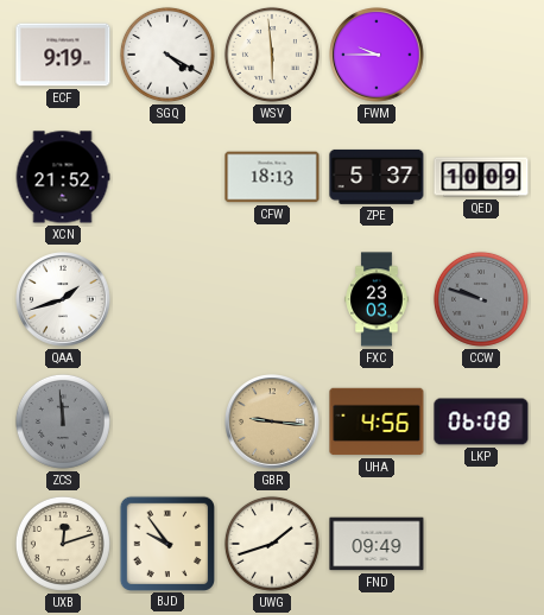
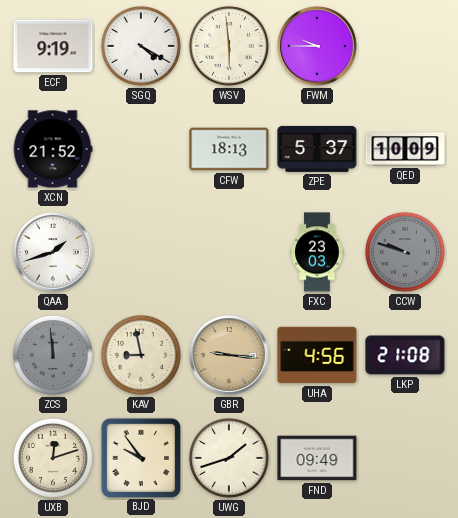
KAV: none -> 8:58 (141, 355)
LKP: 06:08 -> 21:08 (405, 355)
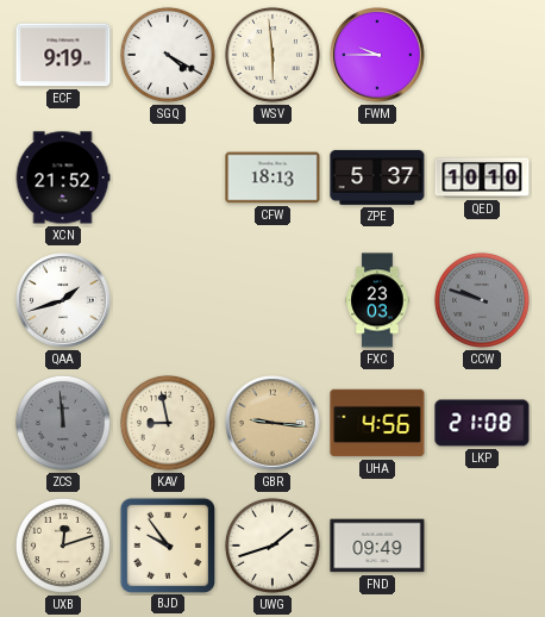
QED: 10:09 -> 10:10 (482, 177)
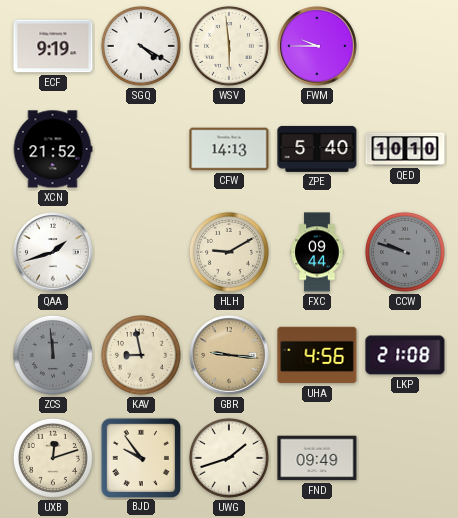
CFW: 18:13 -> 14:13 (229, 149)
ZPE: 5:37 -> 5:40 (317, 149)
HLH: none -> 9:10 (229, 252)
FXC: 23:03 -> 09:44 (317, 252)
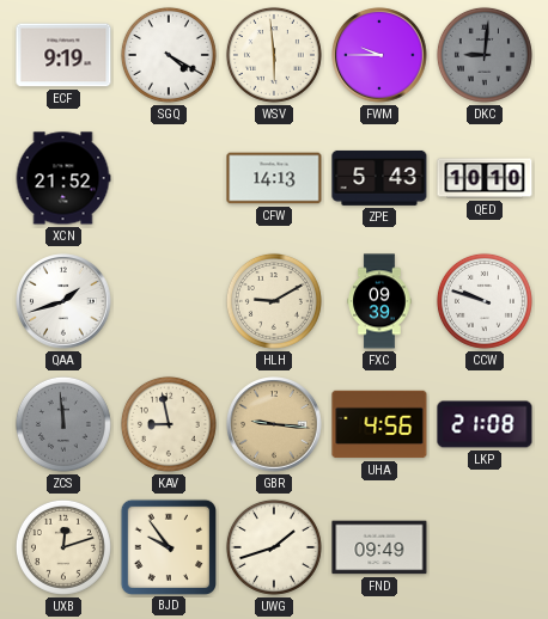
DKC: none -> 9:01 (485, 55)
ZPE: 5:40 -> 5:43 (379, 178)
FXC: 09:44 -> 09:39 (379, 301)
CCW dial: grey -> white (485, 301)
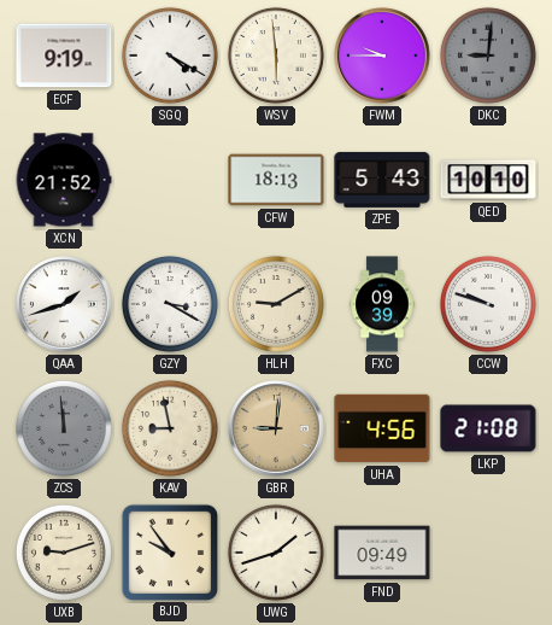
CFW: 14:13 -> 18:13 (276, 180)
GZY: none -> 3:20 (170, 304)
GBR: 9:16 -> 9:01 (276, 428)
UXB: 12:12 -> 9:12 (64, 553)
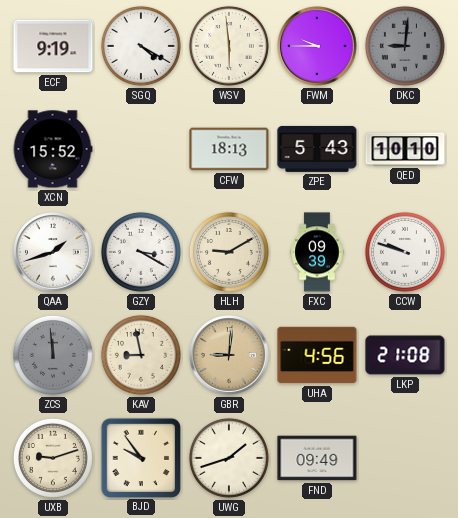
XCN: 21:52 -> 15:52 (53, 149)
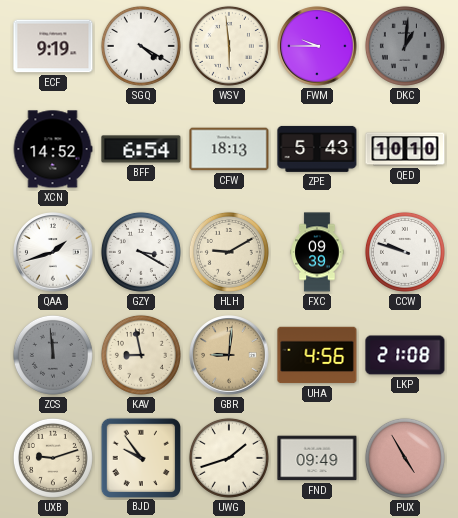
DKC: 9:01 -> 1:01 (405, 46)
XCN: 15:52 -> 14:52 (53, 149)
BFF: none -> 6:54 (141, 149)
PUX: none -> 4:55 (405, 458)
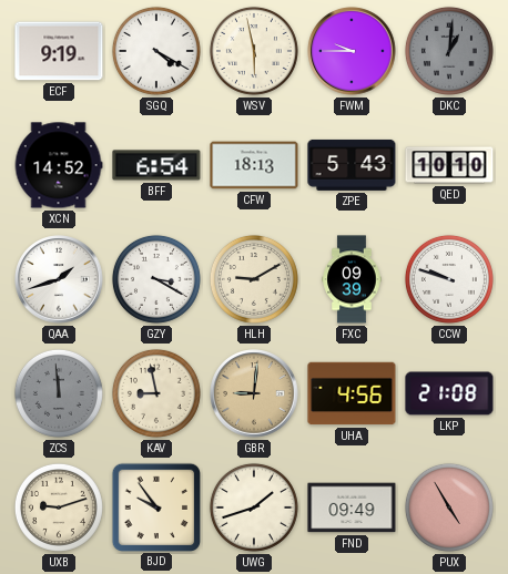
WSV: 5:59 -> 5:58 (254, 51)
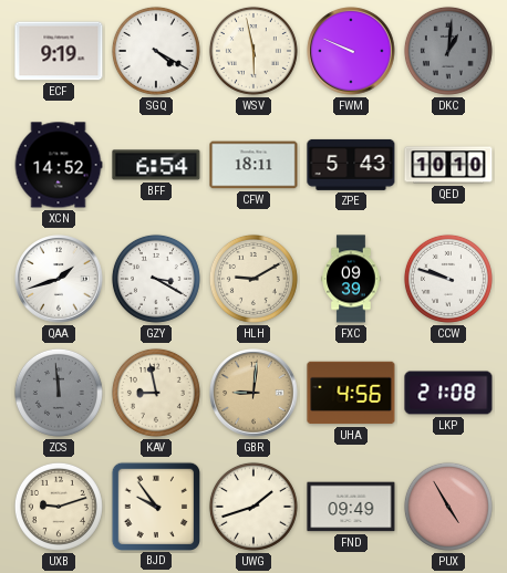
FWM: 9:45 -> 9:49 (351, 51)
CFW: 18:13 -> 18:11 (253, 165)
